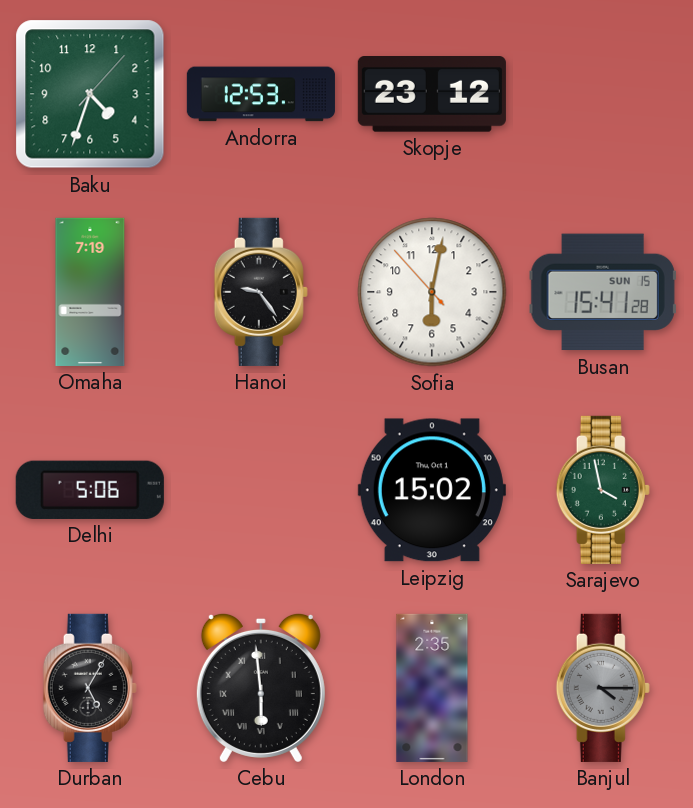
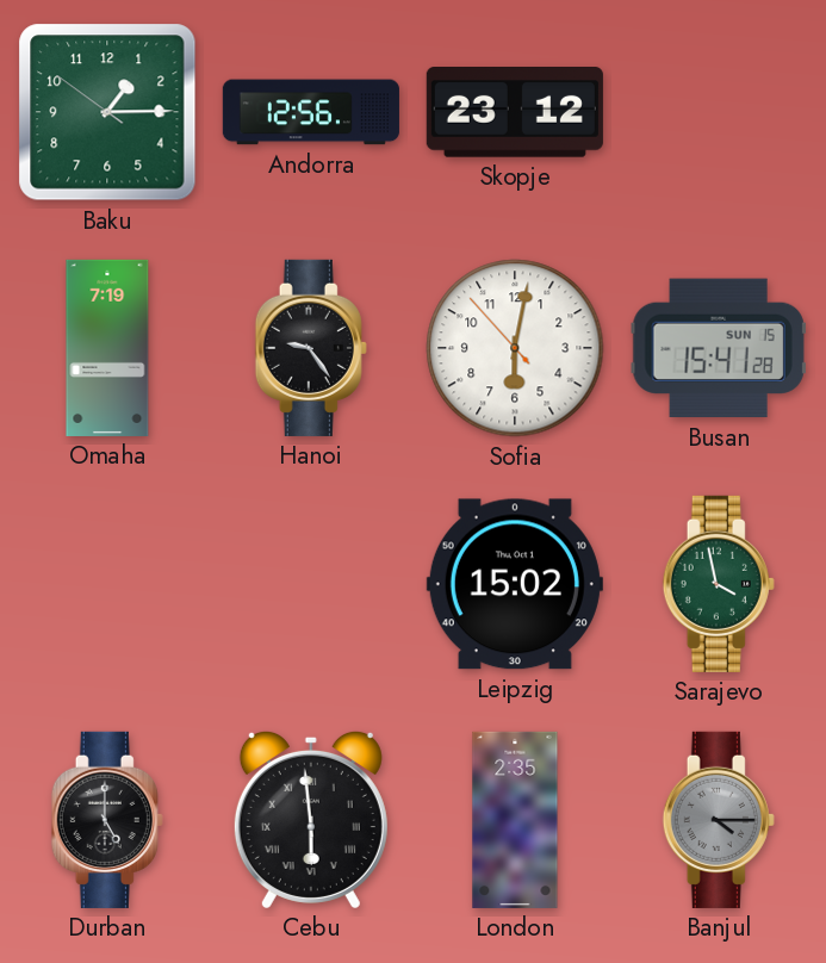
Baku: 4:33 -> 1:14 (107, 112)
Andorra: 12:53 -> 12:56 (311, 112)
Delhi: 5:06 -> none (90, 490)
Durban: 5:05 -> 5:00 (107, 820)
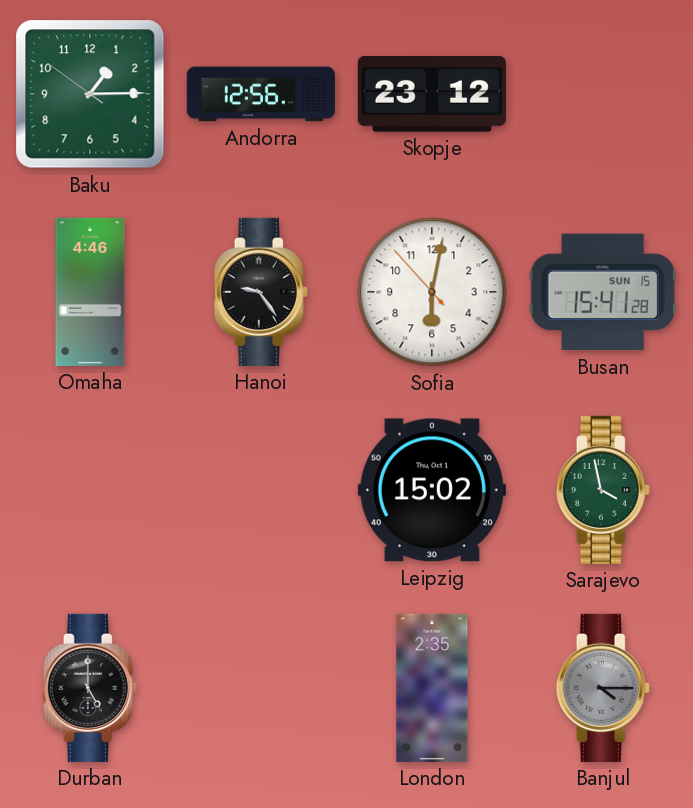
Omaha: 7:19 -> 4:46 (90, 292)
Cebu: 5:59 -> none (311, 819)
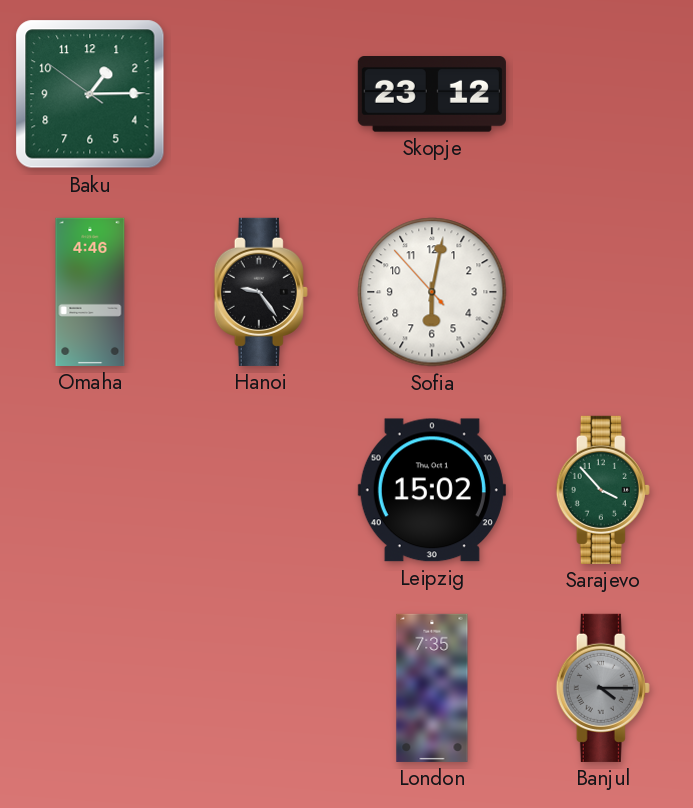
Andorra: 12:56 -> none (261, 94)
Busan: 15:41 -> none (603, 292)
Sarajevo: 3:58 -> 3:53 (603, 490)
Durban: 5:00 -> none (90, 688)
London: 2:35 -> 7:35 (432, 688)
